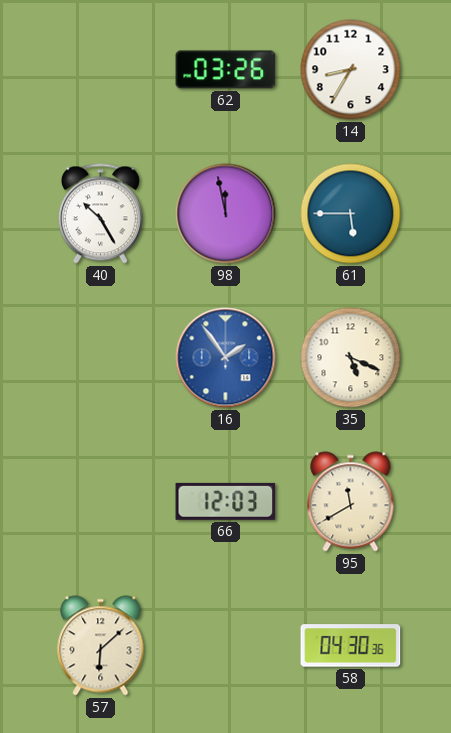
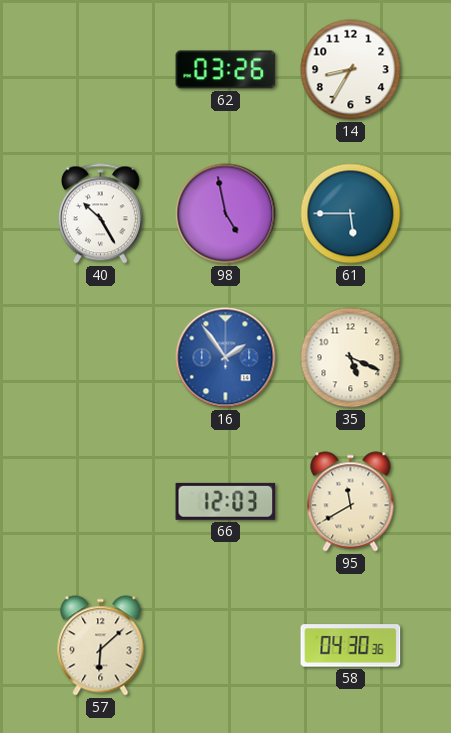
98: 11:58 -> 4:58 (226, 214)
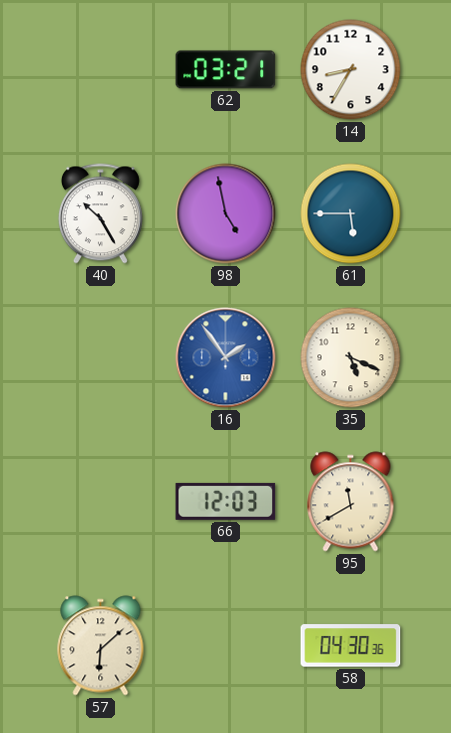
62: 03:26 -> 03:21 (226, 70)
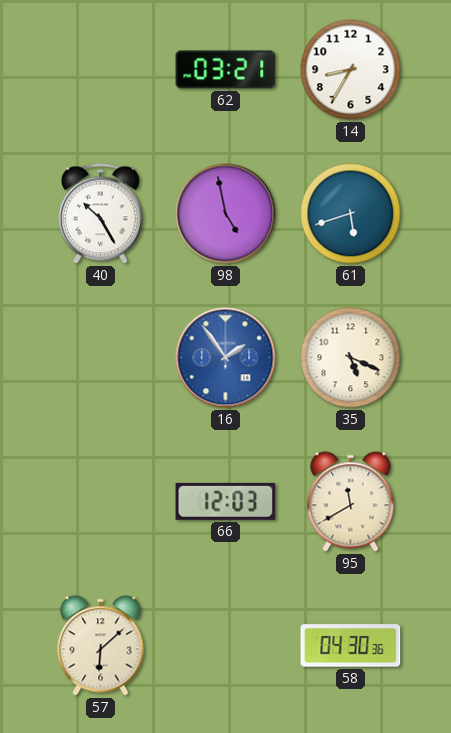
61: 5:45 -> 5:42 (351, 214)
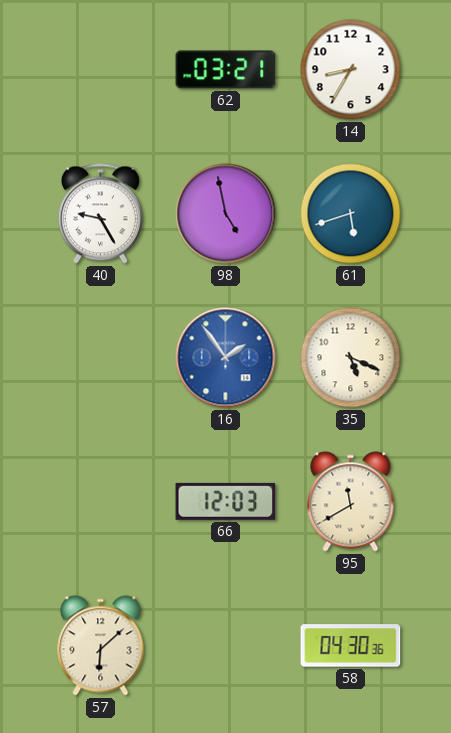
40: 10:25 -> 9:25 (100, 214)
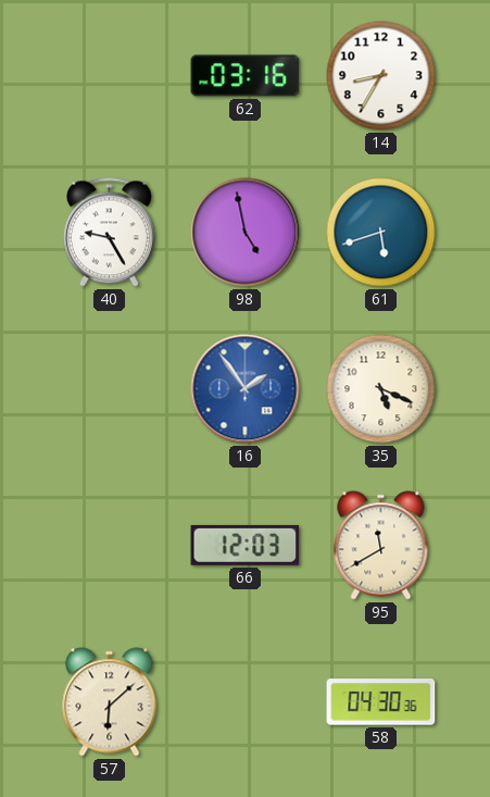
62: 03:21 -> 03:16 (246, 76)
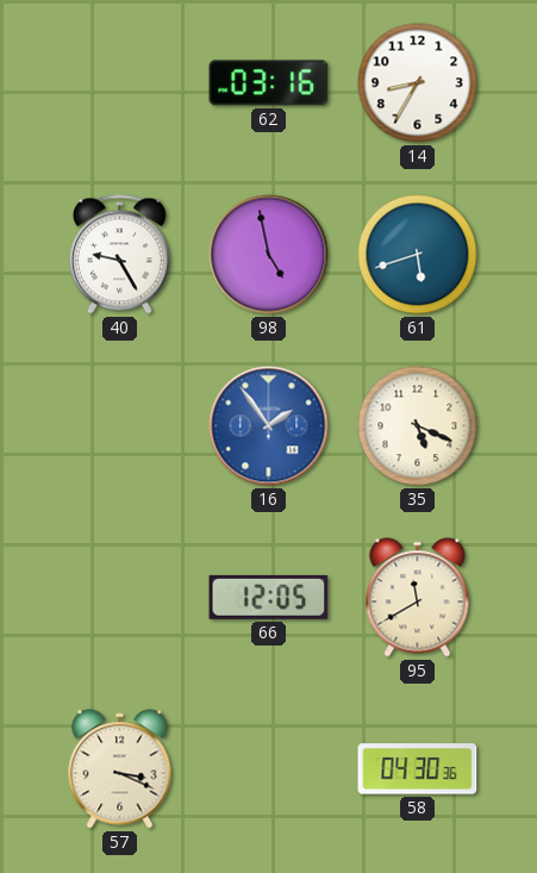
66: 12:03 -> 12:05 (269, 597)
57: 6:08 -> 3:19 (120, 769)
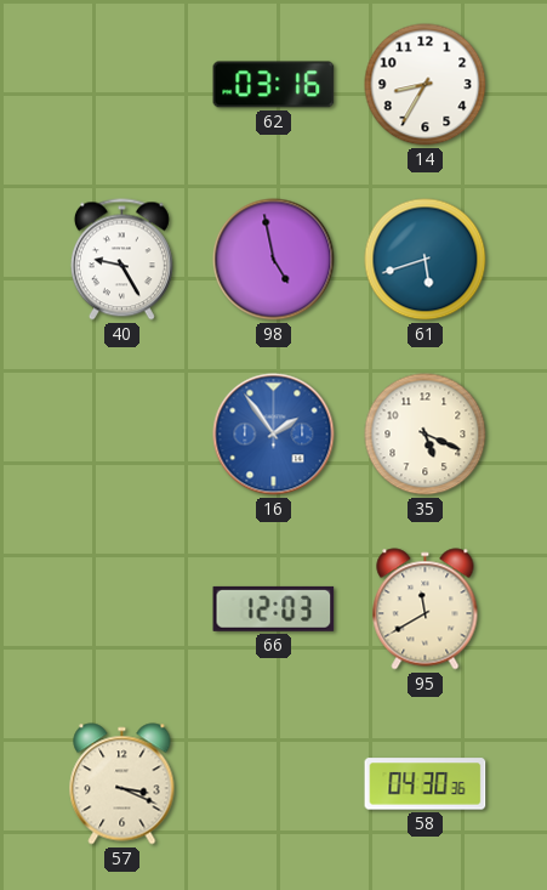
66: 12:05 -> 12:03 (274, 608)
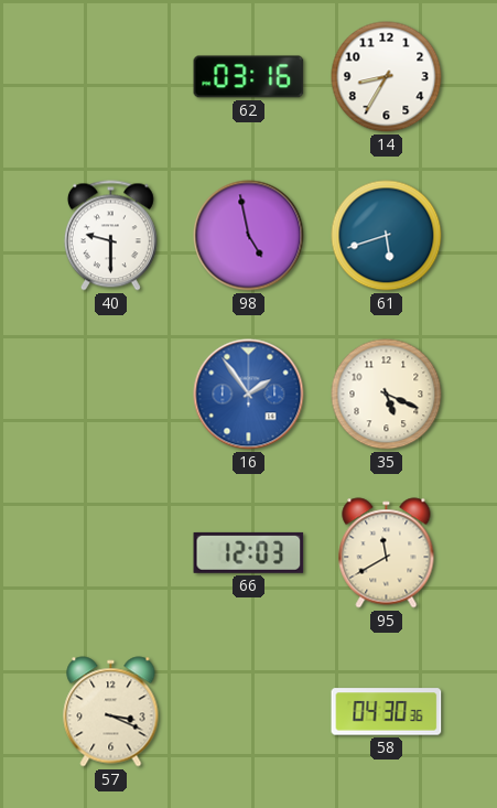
40: 9:25 -> 9:30 (110, 236)
